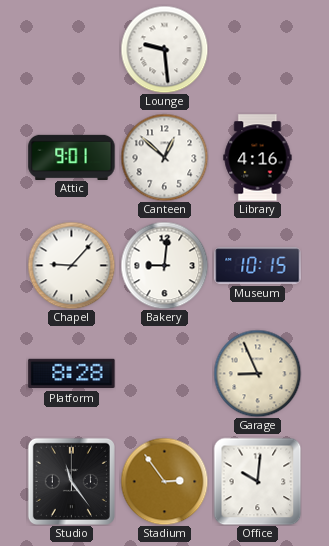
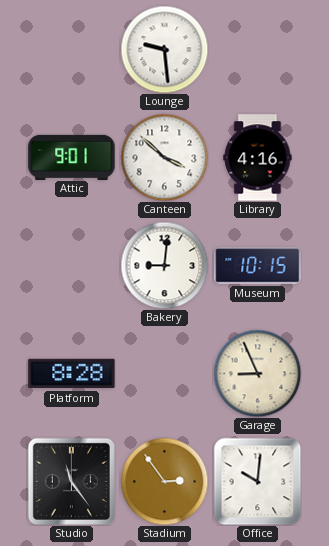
Canteen: 12:52 -> 3:52 (164, 157)
Chapel: 9:07 -> none (71, 265)
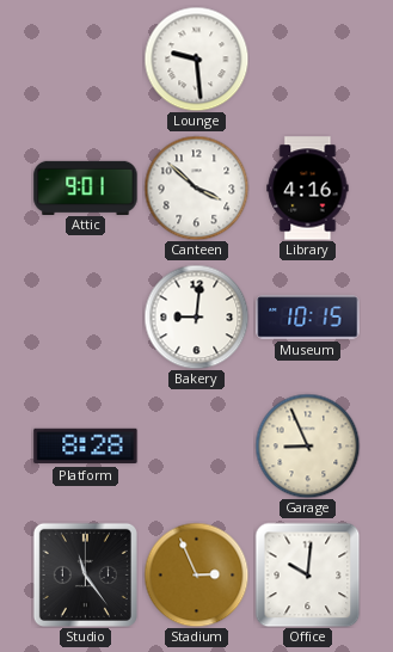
Stadium: 2:54 -> 2:56 (196, 574)
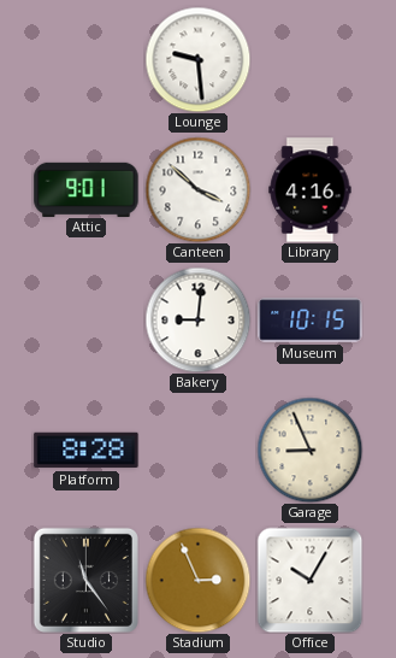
Office: 10:01 -> 10:05 (309, 580)
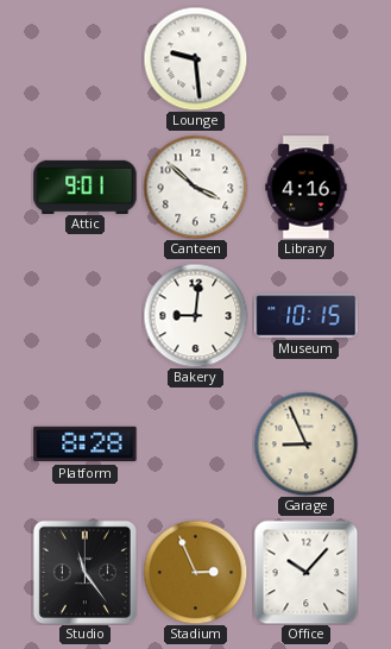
Office: 10:05 -> 10:07 (305, 572)
